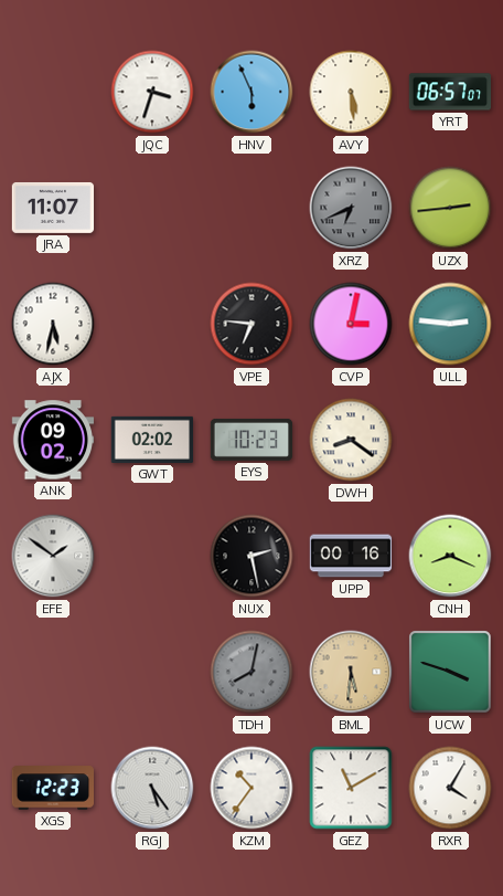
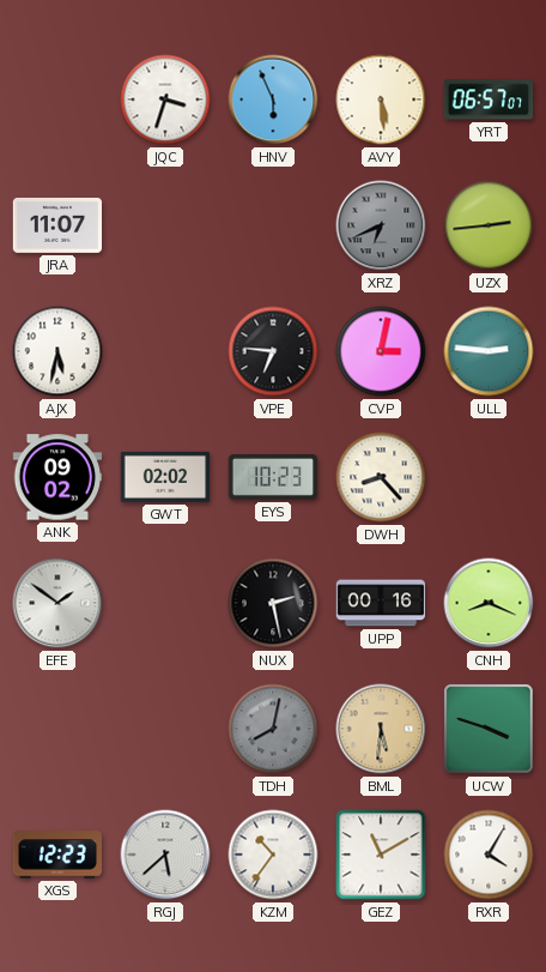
DWH: 8:21 -> 8:23 (381, 477)
RGJ: 5:24 -> 5:38 (165, 855)
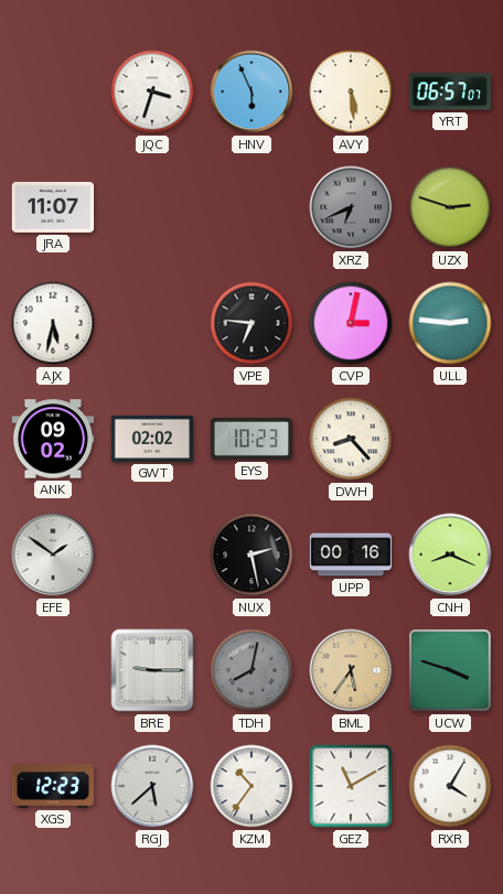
UZX: 2:44 -> 2:48 (450, 207)
BRE: none -> 9:15 (152, 670)
BML: 5:31 -> 5:36 (351, 670)
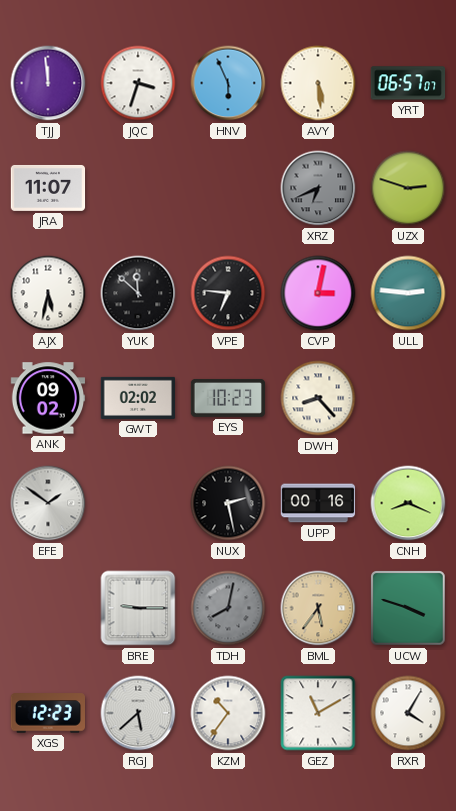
TJJ: none -> 11:59 (48, 83)
YUK: none -> 11:52 (138, 293)
